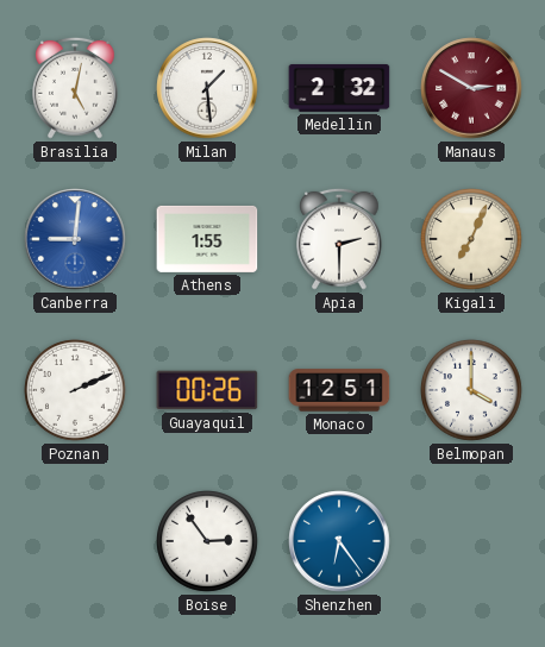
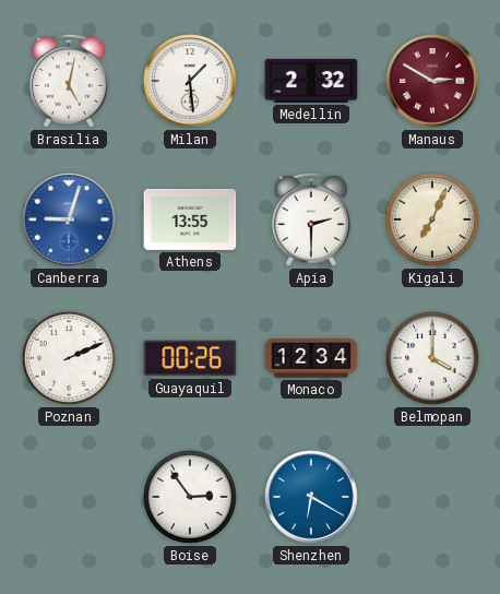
Canberra: 9:01 -> 9:03 (69, 219)
Athens: 1:55 -> 13:55 (190, 219)
Monaco: 12:51 -> 12:34 (311, 358)
Shenzhen: 6:24 -> 6:20 (311, 497)
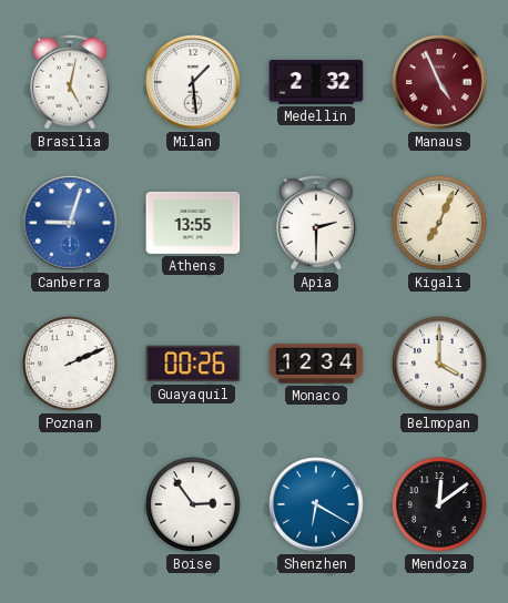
Manaus: 2:50 -> 4:56 (439, 82)
Mendoza: none -> 12:09 (440, 505)
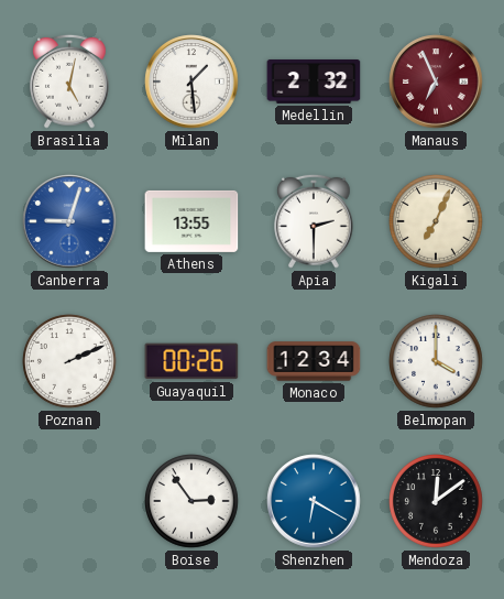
Manaus: 4:56 -> 6:56 (436, 81)
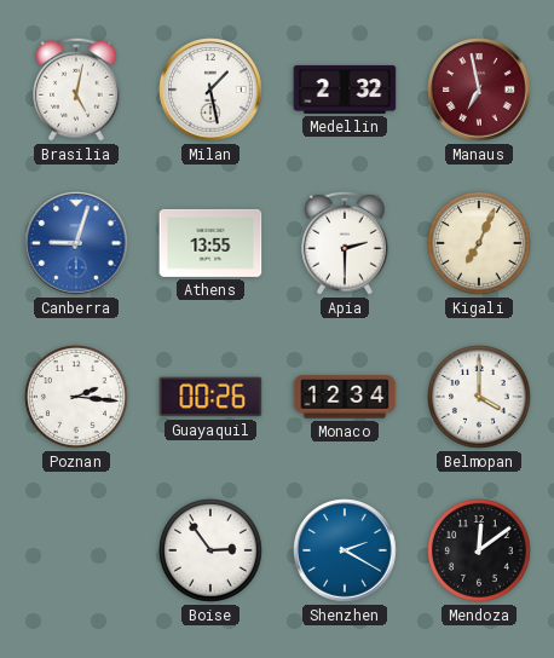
Milan: 1:29 -> 1:28 (210, 90)
Manaus: 6:56 -> 6:58 (479, 90)
Poznan: 2:11 -> 2:16 (77, 398)
Shenzhen: 6:20 -> 2:20 (345, 550)
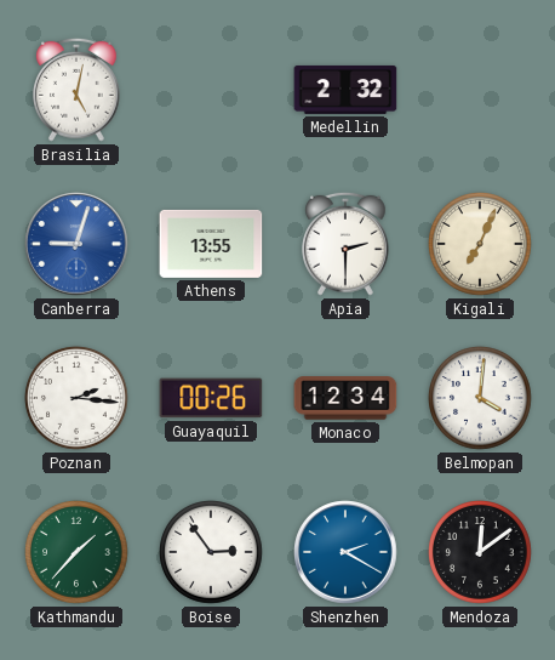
Milan: 1:28 -> none (210, 90)
Manaus: 6:58 -> none (479, 90)
Belmopan: 4:00 -> 4:01 (481, 399)
Kathmandu: none -> 1:37 (78, 553)
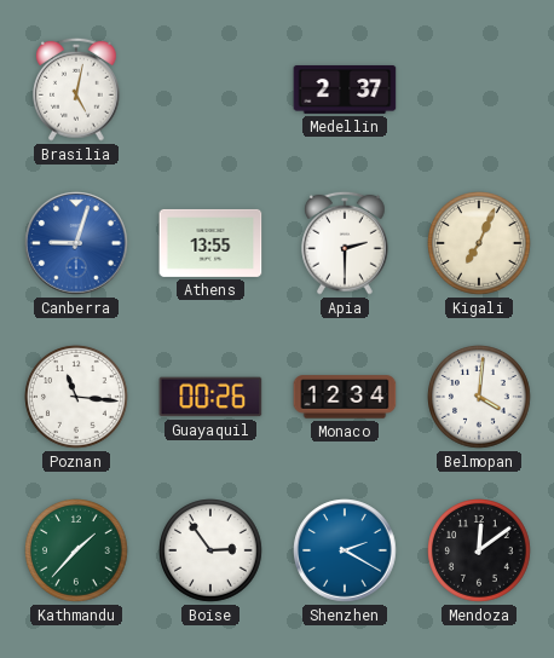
Medellin: 2:32 -> 2:37 (345, 90)
Poznan: 2:16 -> 11:16 (77, 398)
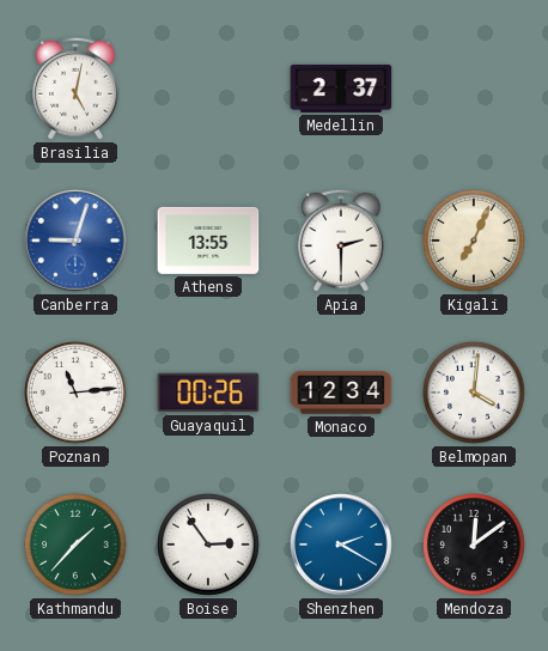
Poznan: 11:16 -> 11:14 (77, 394)
